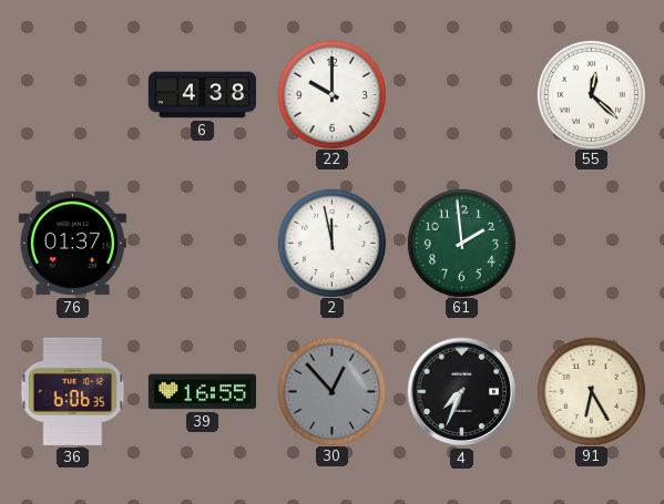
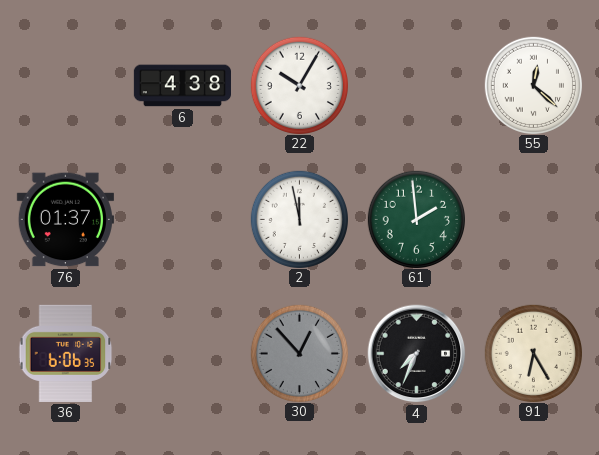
22: 10:00 -> 10:05 (299, 85)
39: 16:55 -> none (202, 392)
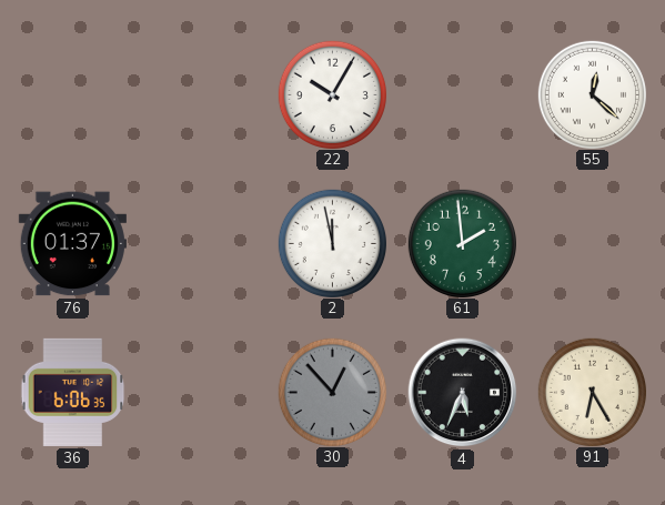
6: 4:38 -> none (182, 86)
4: 7:34 -> 5:34 (463, 393)
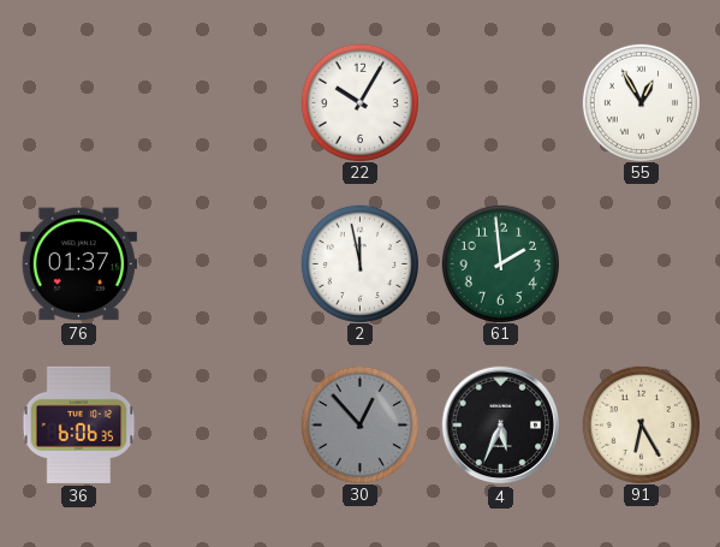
55: 12:22 -> 12:55 (641, 102)
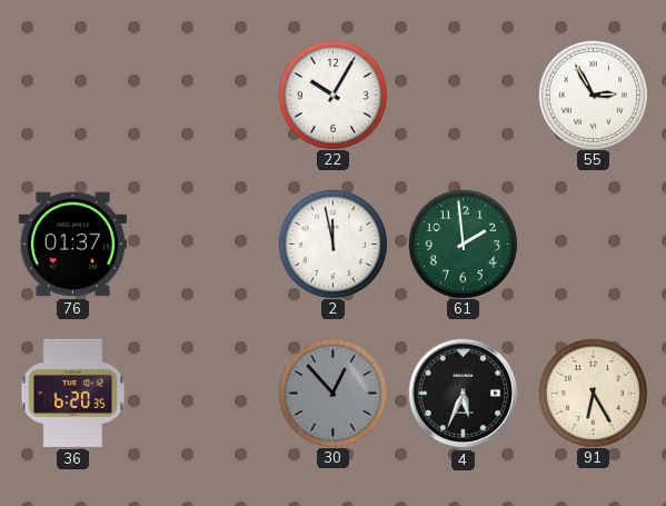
55: 12:55 -> 2:55 (593, 95)
36: 6:06 -> 6:20 (73, 393)
